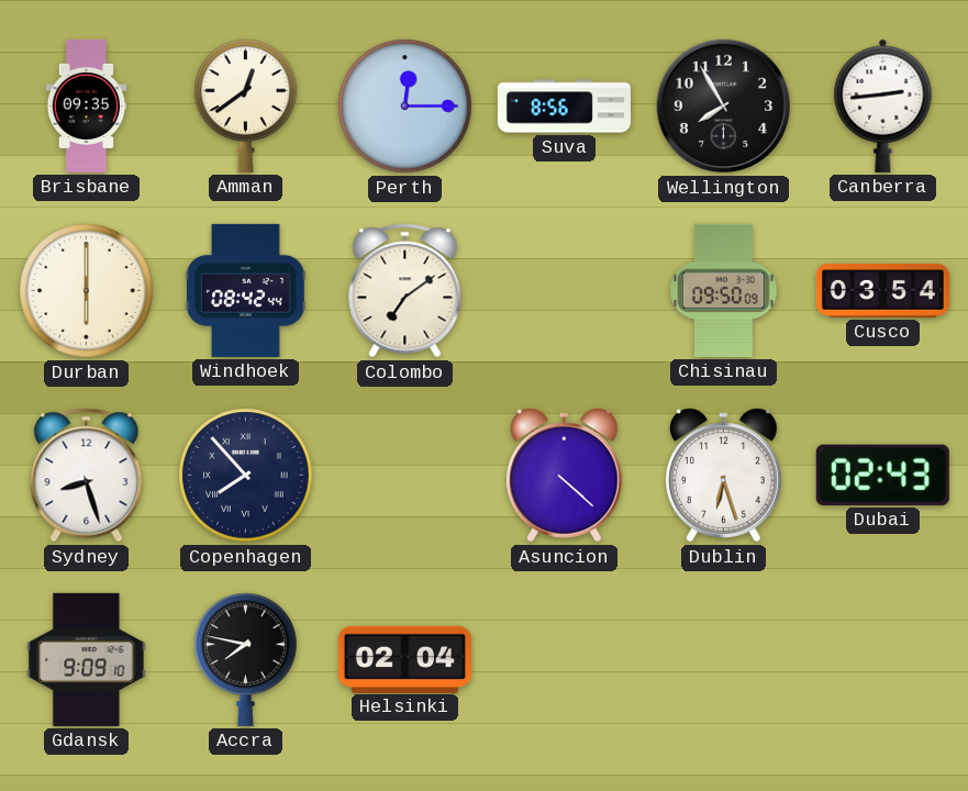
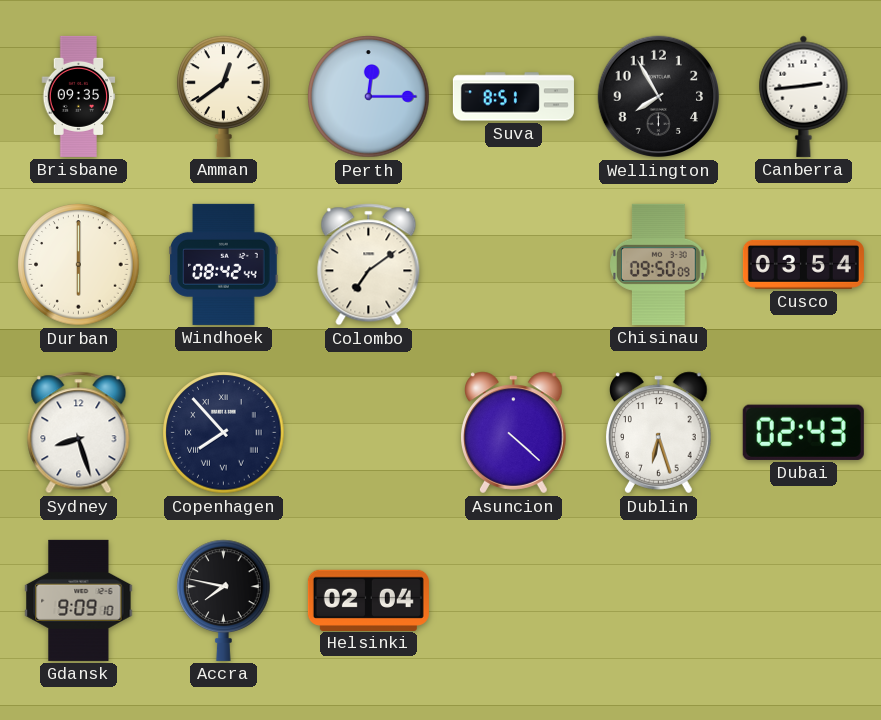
Suva: 8:56 -> 8:51 (513, 97)
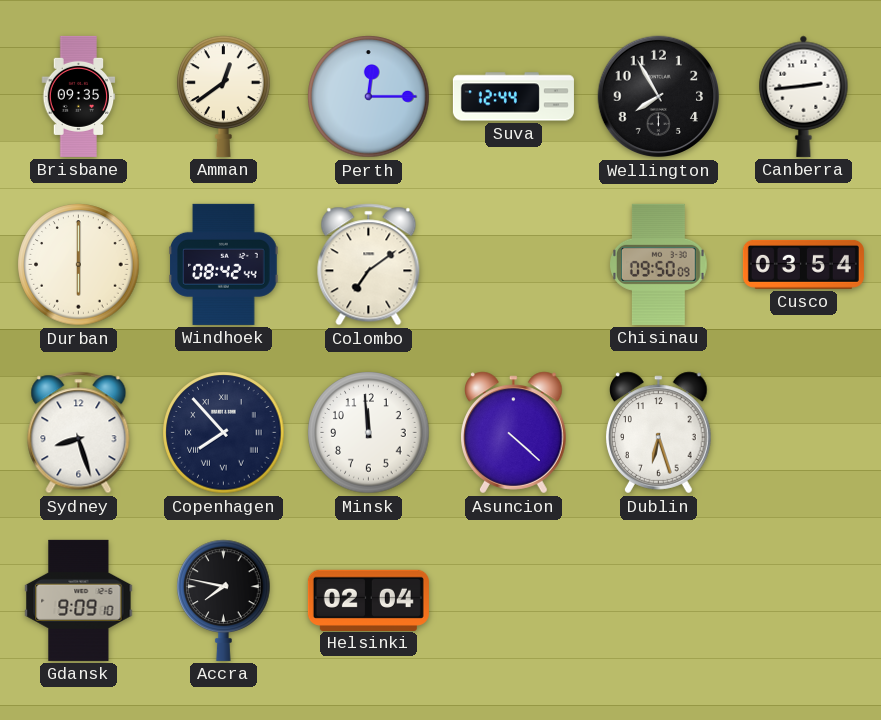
Suva: 8:51 -> 12:44 (513, 97)
Minsk: none -> 11:59 (369, 433)
Dubai: 02:43 -> none (803, 432)
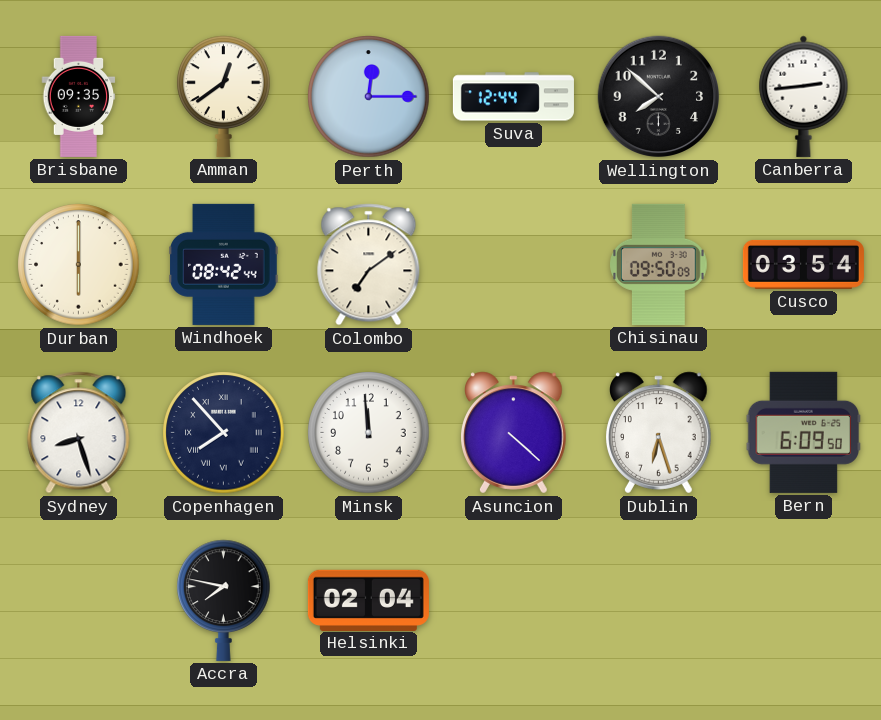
Wellington: 7:55 -> 7:52 (659, 97)
Bern: none -> 6:09 (804, 432)
Gdansk: 9:09 -> none (79, 600)
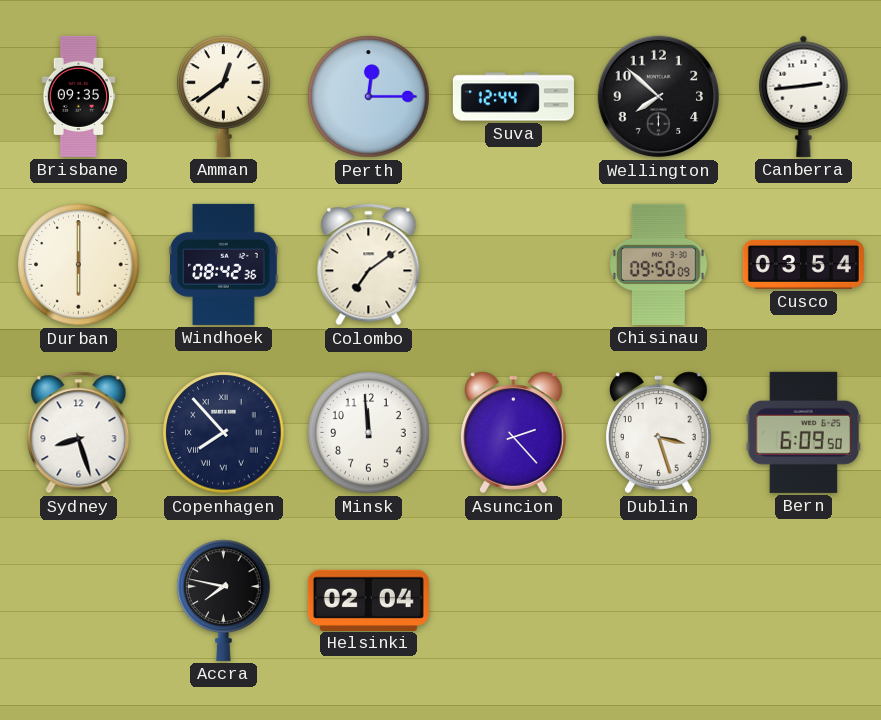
Windhoek: 08:42:44 -> 08:42:36 (224, 264)
Asuncion: 4:22 -> 2:23 (514, 433)
Dublin: 6:27 -> 3:27 (659, 433)
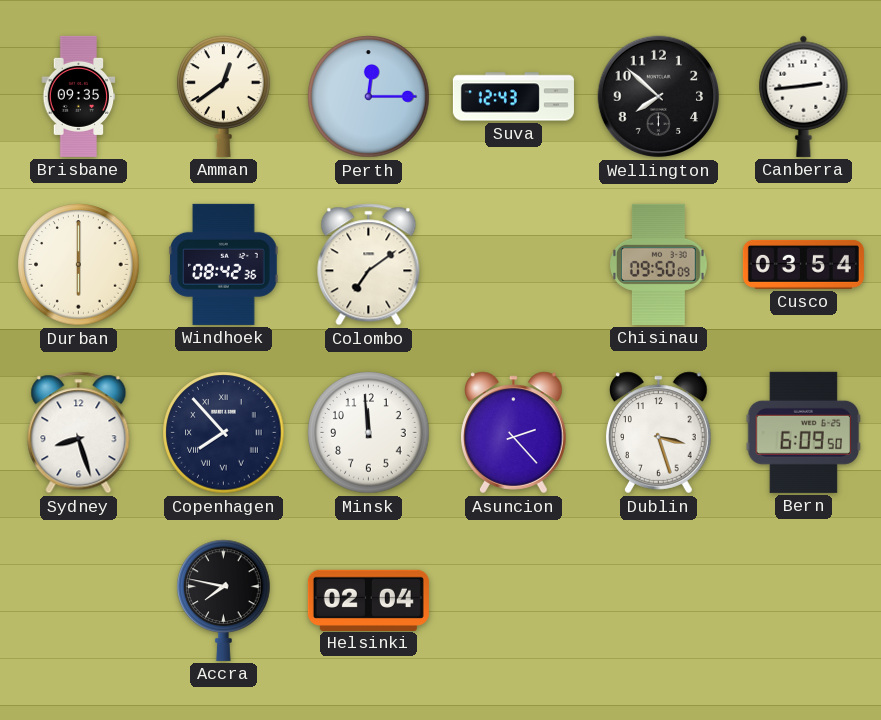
Suva: 12:44 -> 12:43 (513, 97)
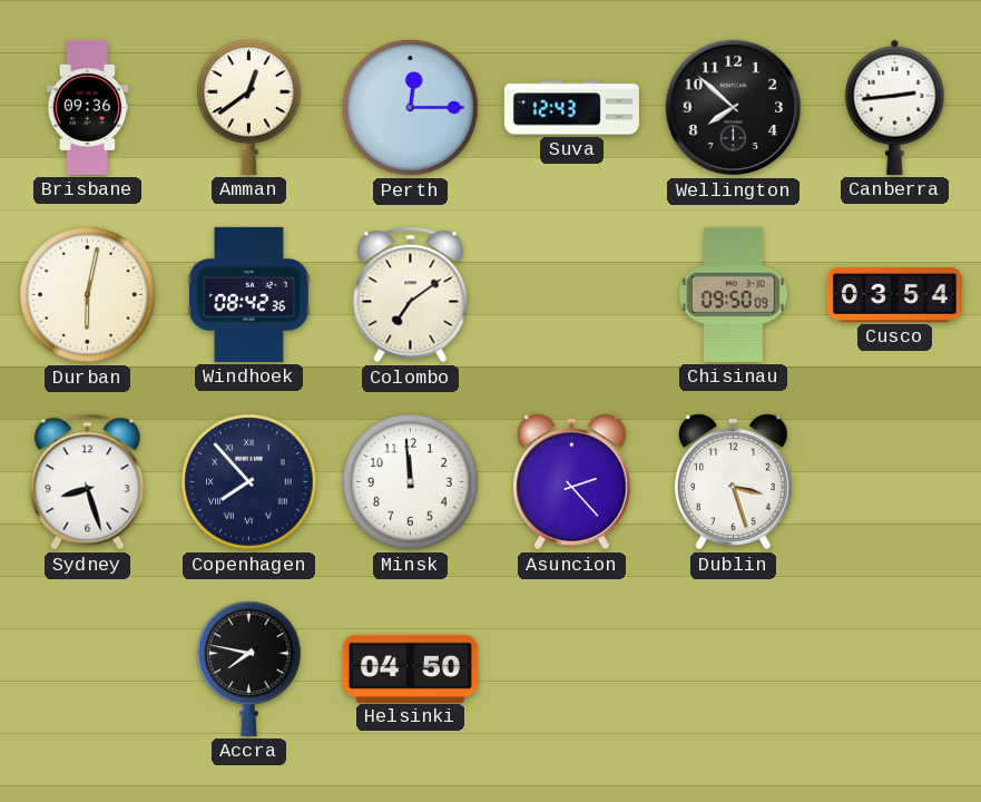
Brisbane: 09:35 -> 09:36 (88, 107)
Durban: 6:00 -> 6:02 (88, 295)
Bern: 6:09 -> none (804, 432)
Helsinki: 02:04 -> 04:50 (410, 668)
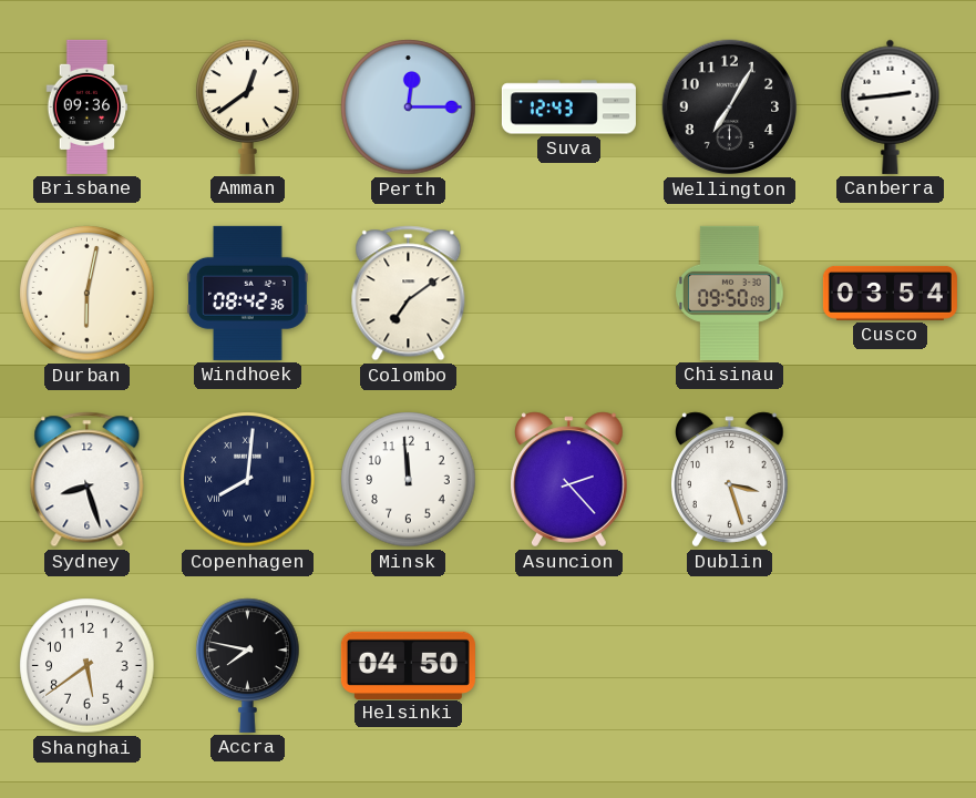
Wellington: 7:52 -> 7:05 (730, 108)
Copenhagen: 7:53 -> 8:01 (248, 480)
Shanghai: none -> 5:39 (88, 666)
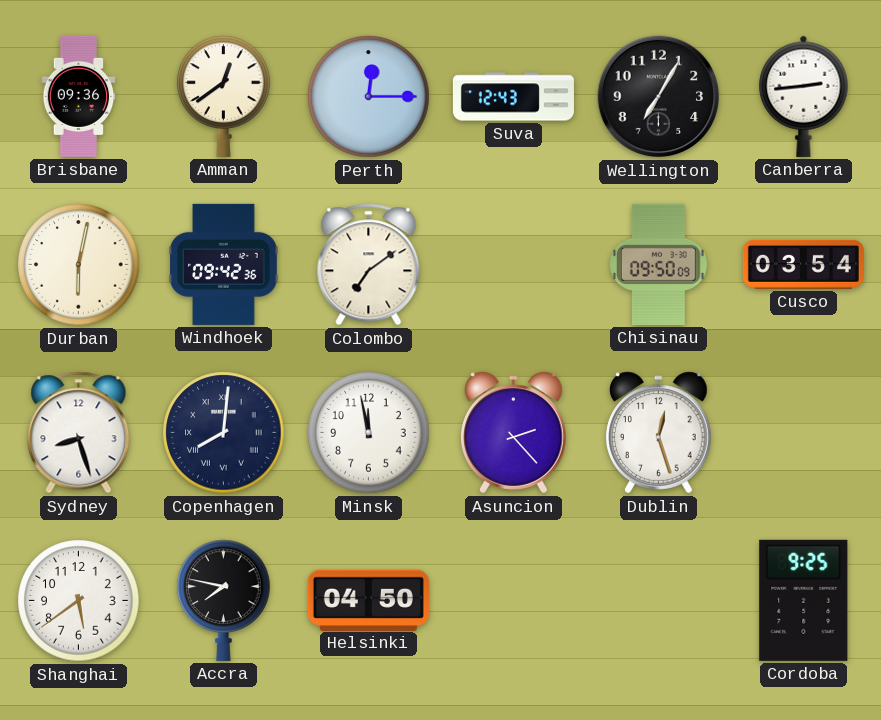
Windhoek: 08:42 -> 09:42 (224, 264)
Minsk: 11:59 -> 11:58 (369, 433)
Dublin: 3:27 -> 12:27 (659, 433)
Cordoba: none -> 9:25 (804, 600)
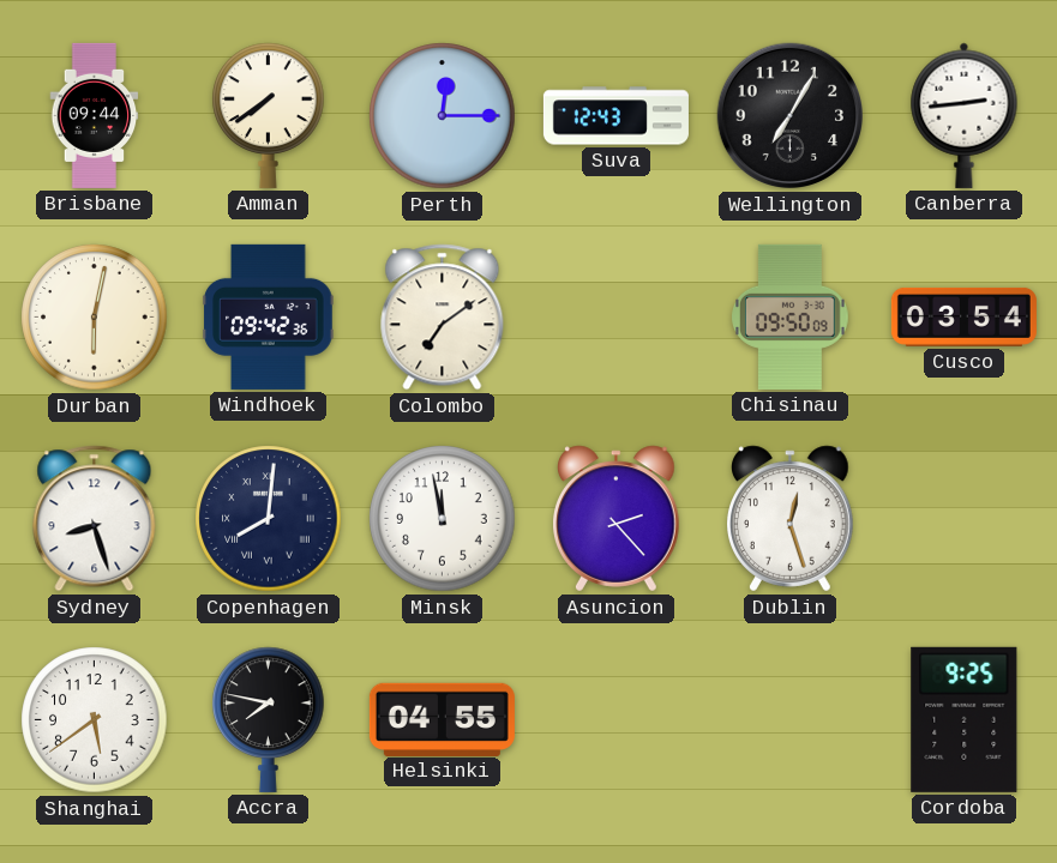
Brisbane: 09:36 -> 09:44 (95, 115)
Amman: 12:39 -> 7:39 (269, 115)
Helsinki: 04:50 -> 04:55 (442, 719)
